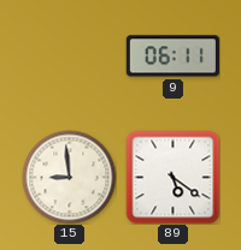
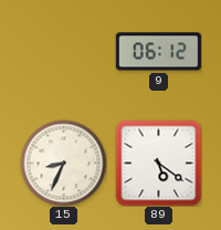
9: 06:11 -> 06:12 (158, 52)
15: 8:59 -> 8:34 (63, 163)
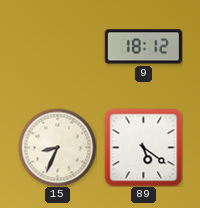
9: 06:12 -> 18:12 (143, 47)
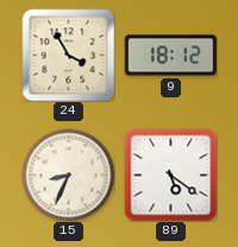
24: none -> 3:55 (68, 55)
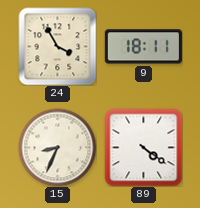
9: 18:12 -> 18:11 (143, 47)
89: 5:21 -> 4:21 (143, 147)
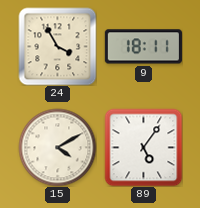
15: 8:34 -> 4:10 (57, 147)
89: 4:21 -> 5:06 (143, 147)
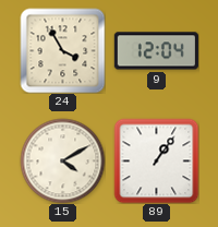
9: 18:11 -> 12:04 (156, 51)
89: 5:06 -> 1:06 (156, 160)
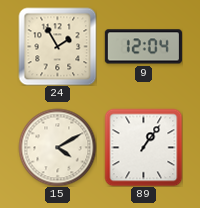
24: 3:55 -> 1:55 (57, 46)
